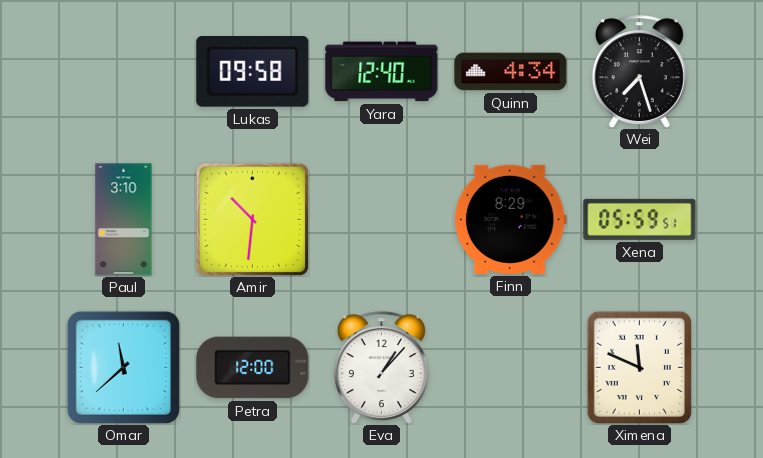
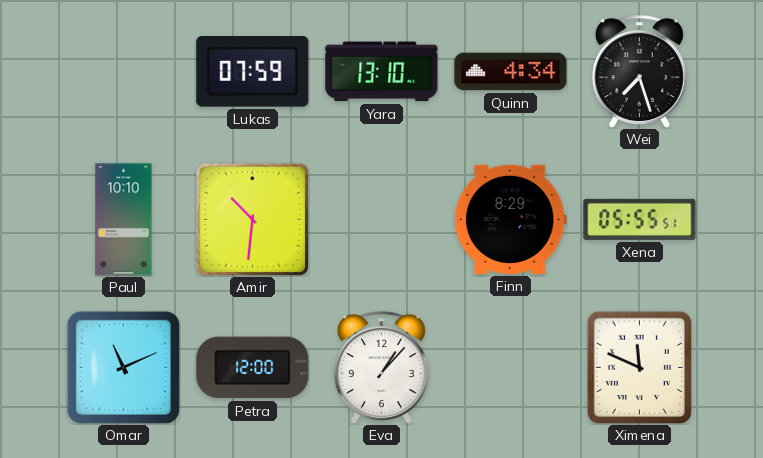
Lukas: 09:58 -> 07:59 (253, 72)
Yara: 12:40 -> 13:10 (382, 72)
Paul: 3:10 -> 10:10 (124, 220)
Xena: 05:59 -> 05:55 (640, 219)
Omar: 11:38 -> 11:11 (123, 367)
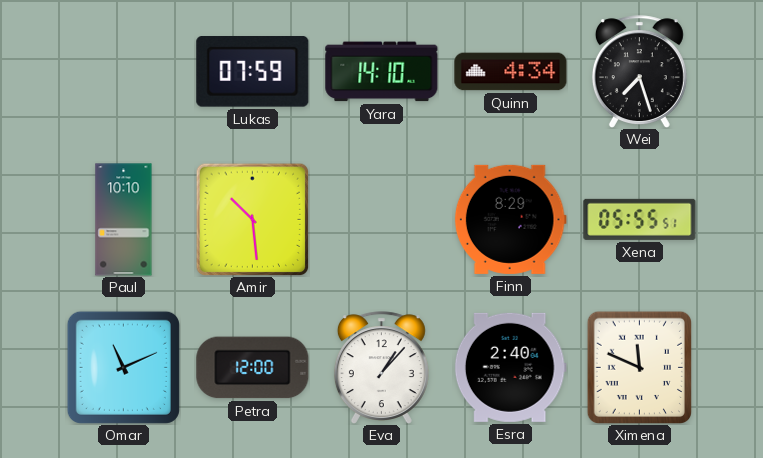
Yara: 13:10 -> 14:10 (382, 72)
Amir: 10:31 -> 10:29 (252, 219)
Esra: none -> 2:40 (510, 367)
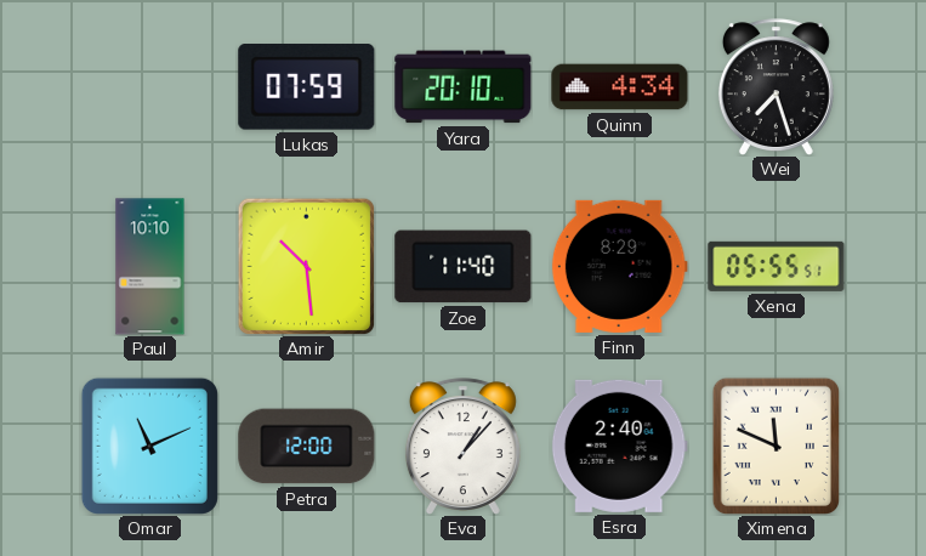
Yara: 14:10 -> 20:10 (464, 87)
Zoe: none -> 11:40 (464, 267)
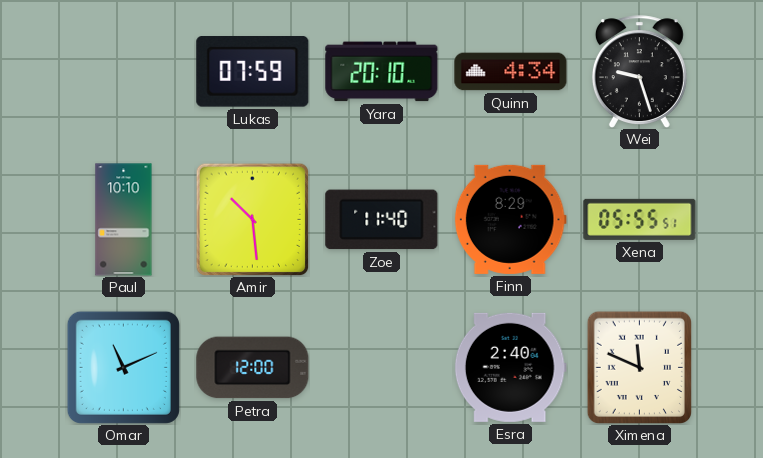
Wei: 7:27 -> 9:27 (639, 71)
Eva: 1:07 -> none (462, 446)
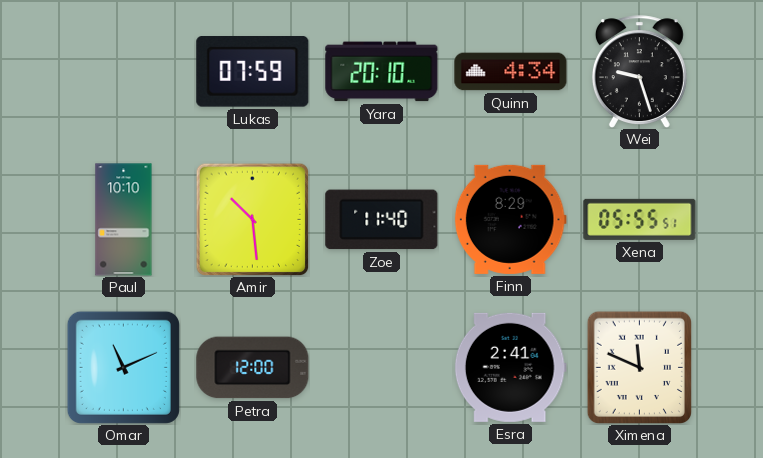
Esra: 2:40 -> 2:41 (510, 367)
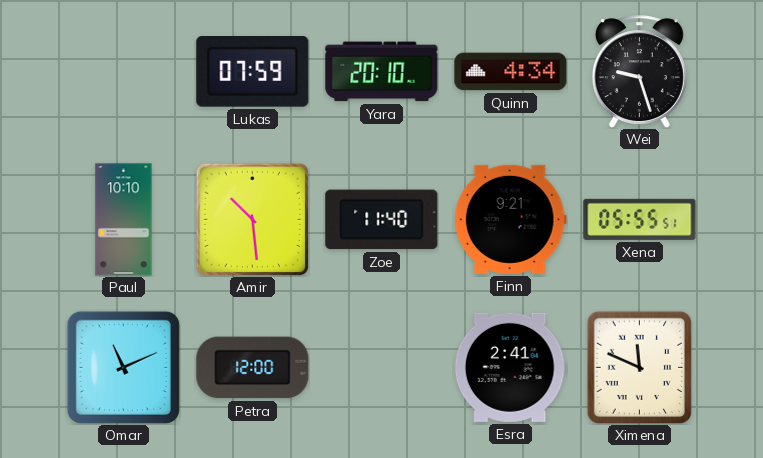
Finn: 8:29 -> 9:21 (510, 219)
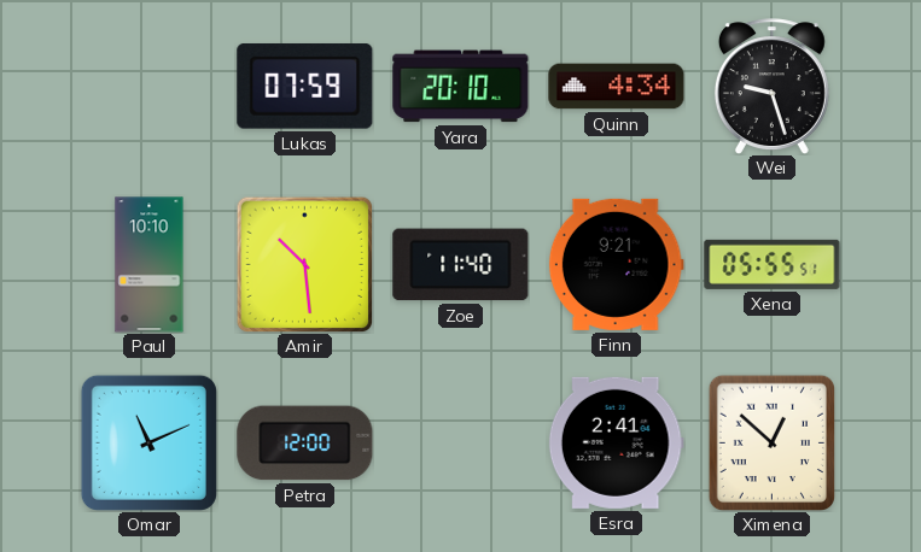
Ximena: 11:49 -> 12:52 (771, 442)
